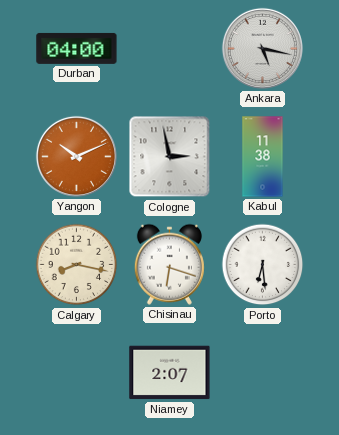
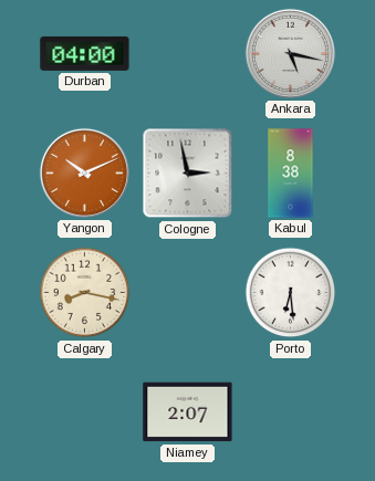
Kabul: 11:38 -> 8:38 (291, 174)
Chisinau: 6:18 -> none (169, 264)
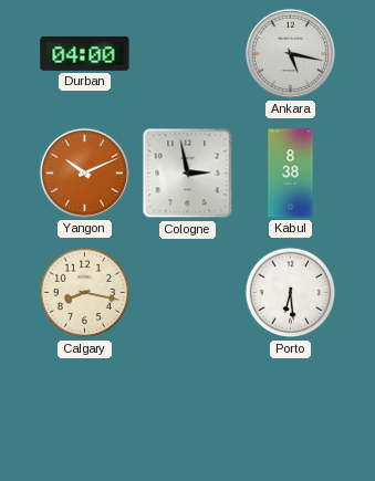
Niamey: 2:07 -> none (188, 412)
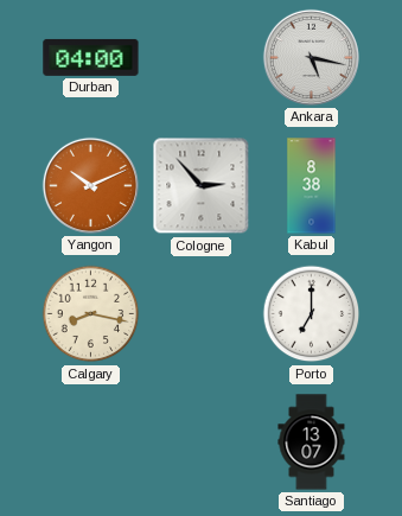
Cologne: 2:58 -> 2:53 (202, 186)
Porto: 6:29 -> 7:00 (312, 314)
Santiago: none -> 13:07 (312, 442)
